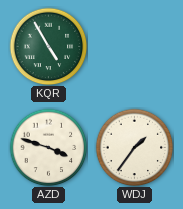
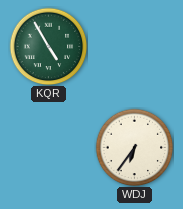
AZD: 3:48 -> none (48, 147)
WDJ: 1:36 -> 6:36 (134, 147)
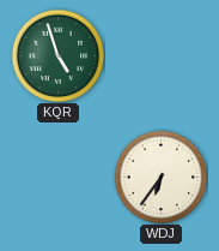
KQR: 4:55 -> 4:57 (57, 55)
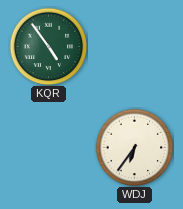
KQR: 4:57 -> 4:54 (48, 46)
